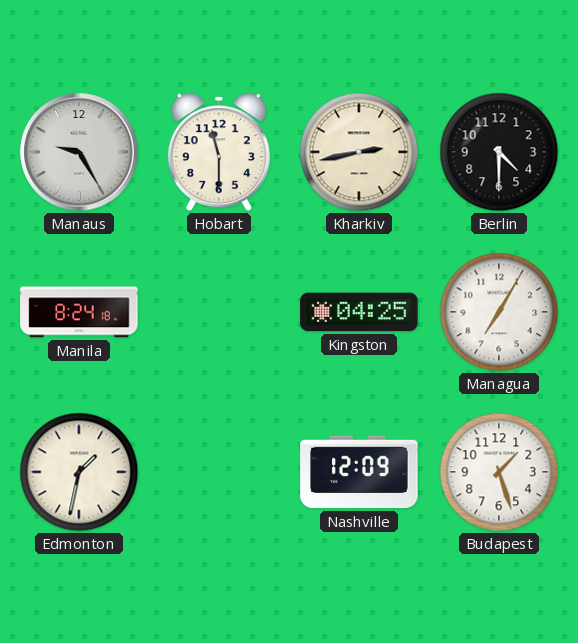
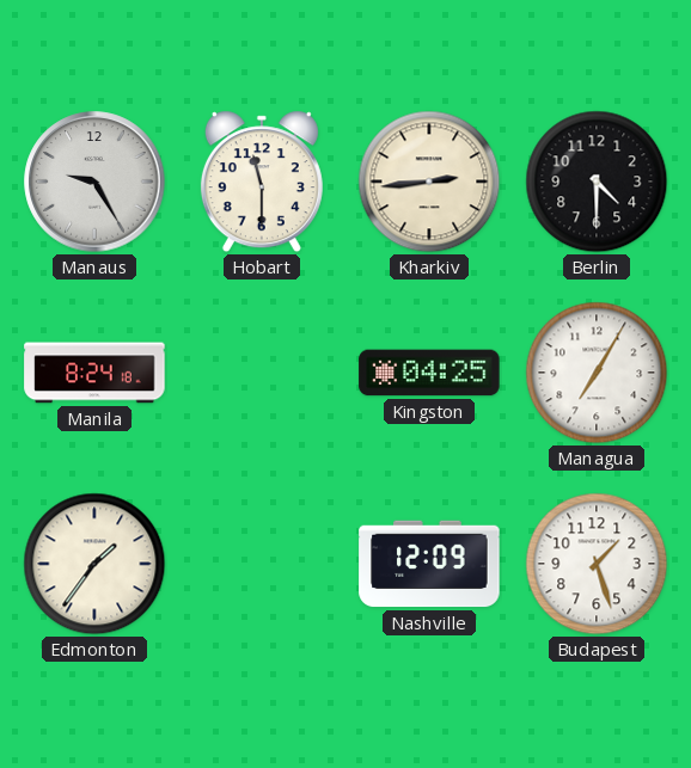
Kharkiv: 2:43 -> 2:44 (429, 182)
Edmonton: 1:32 -> 1:36 (94, 564)
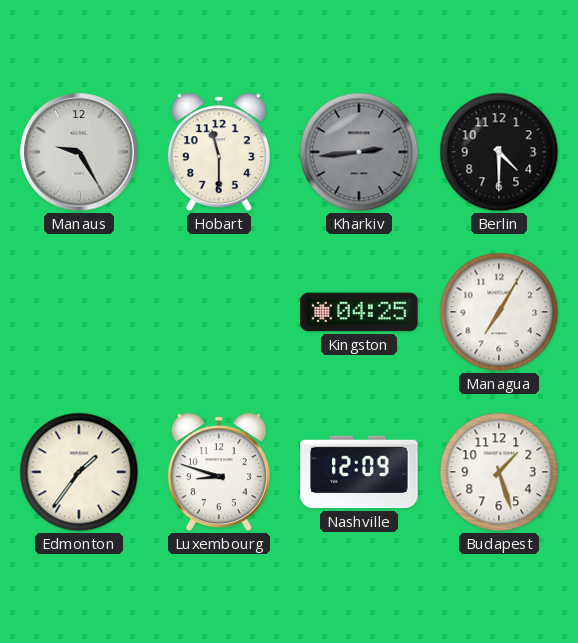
Kharkiv dial: cream -> grey (359, 152)
Manila: 8:24 -> none (94, 373)
Luxembourg: none -> 8:48 (219, 472)
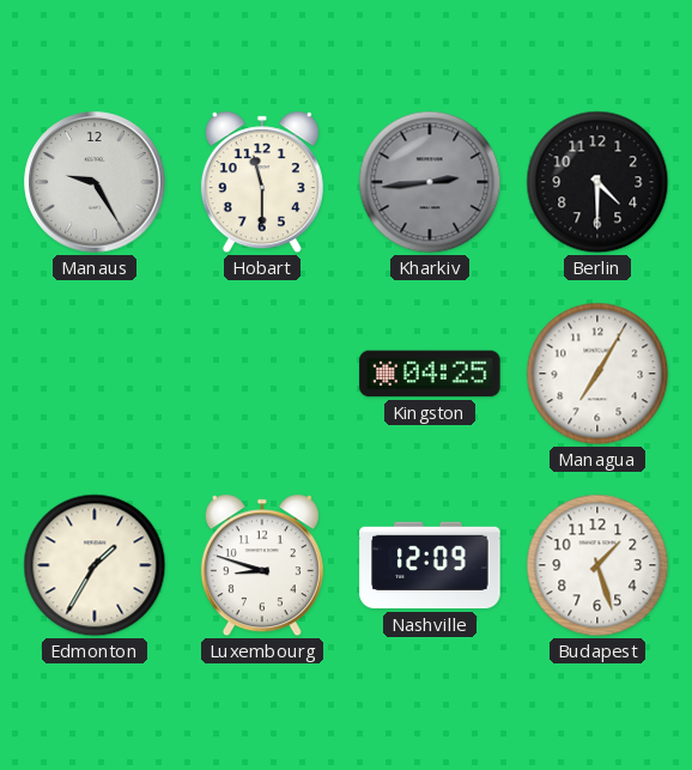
Edmonton: 1:36 -> 1:35 (95, 565)
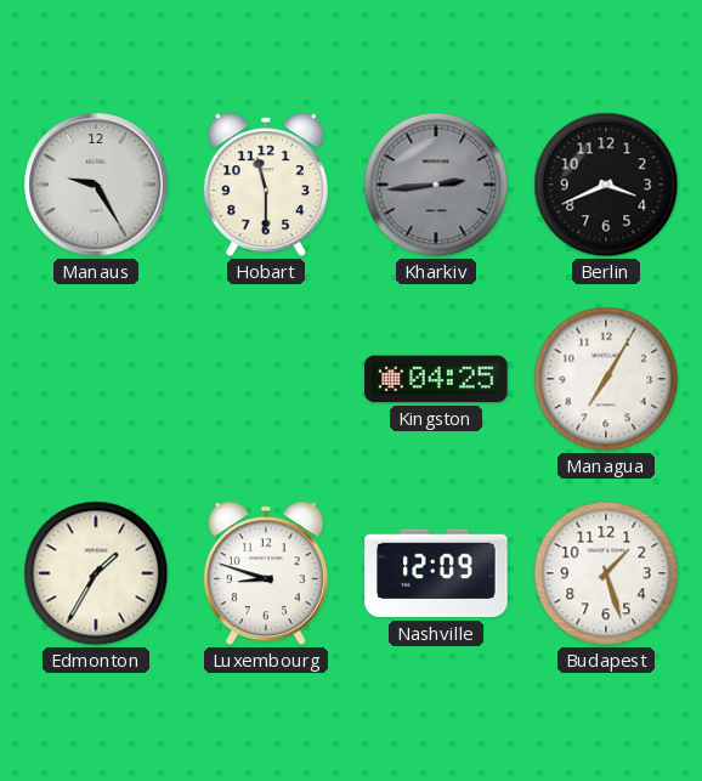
Berlin: 4:30 -> 3:41 (606, 185)
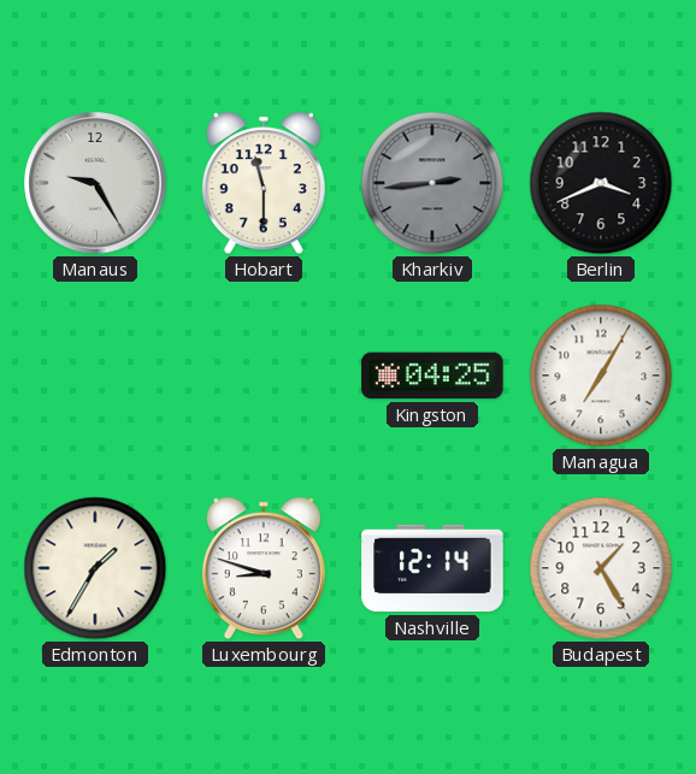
Nashville: 12:09 -> 12:14 (432, 568)
Budapest: 1:27 -> 1:25 (601, 568)
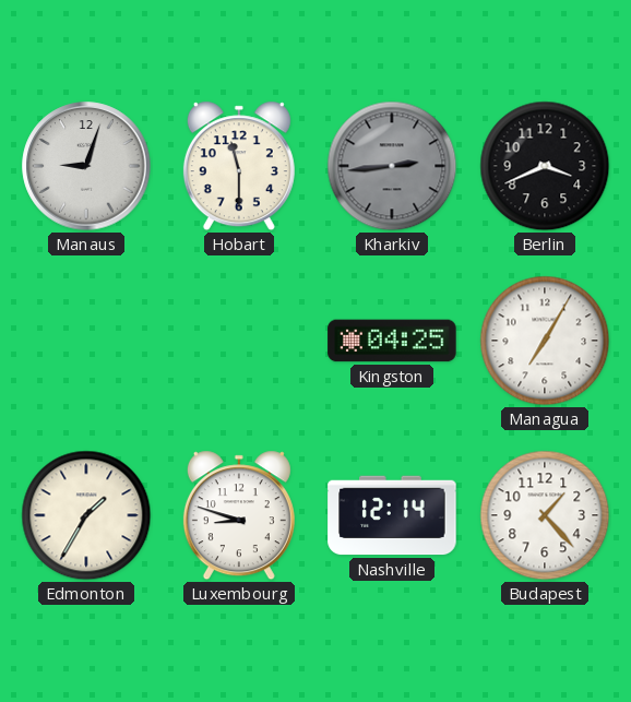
Manaus: 9:25 -> 9:03 (86, 166)
Budapest: 1:25 -> 1:23 (545, 515)
